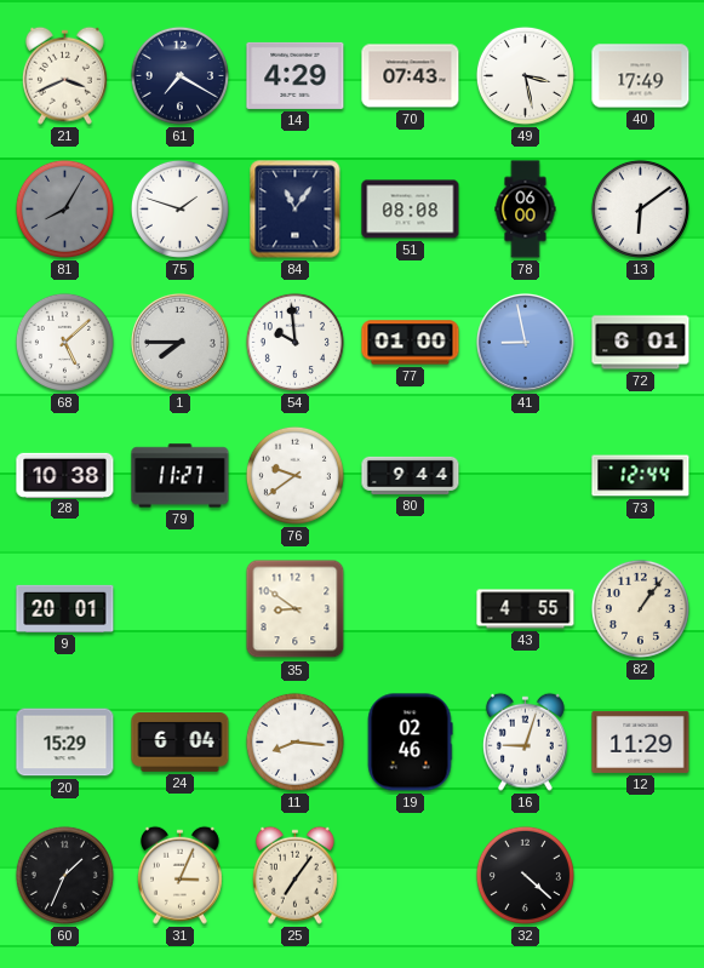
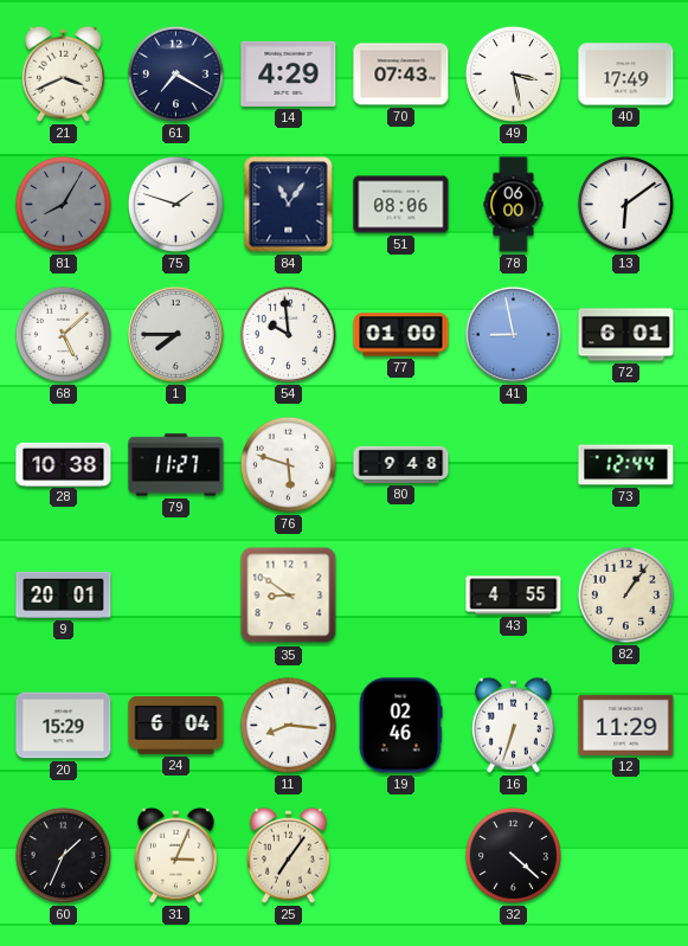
51: 08:08 -> 08:06 (401, 205)
76: 9:39 -> 5:48 (288, 464)
80: 9:44 -> 9:48 (401, 464)
16: 9:03 -> 6:33 (513, 725)
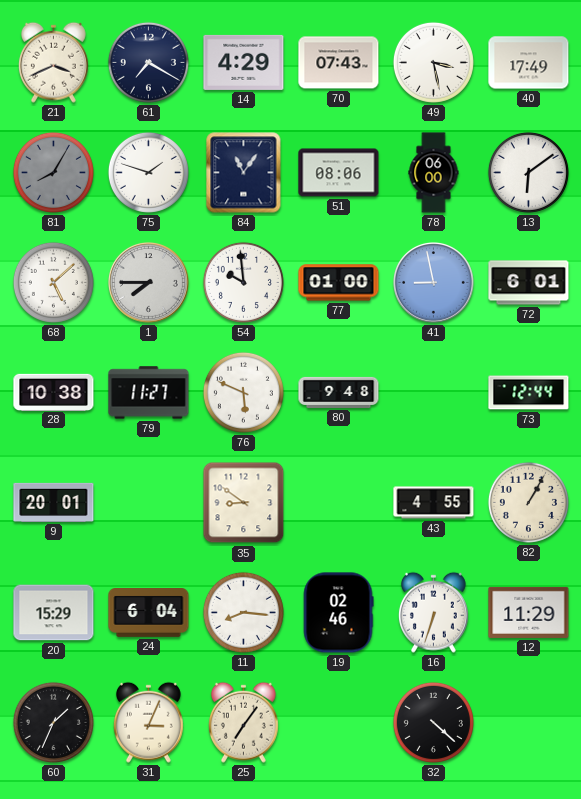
76: 5:48 -> 5:49 (243, 392)
82: 1:06 -> 1:05 (528, 502)
